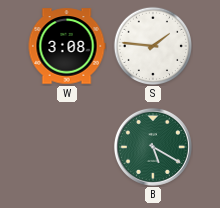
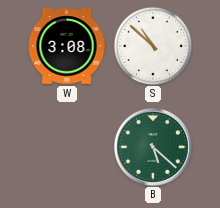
S: 1:46 -> 10:52 (152, 45)
B: 5:20 -> 5:22 (153, 147)
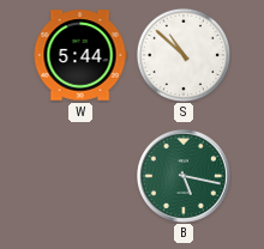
W: 3:08 -> 5:44 (80, 55)
B: 5:22 -> 5:17 (184, 176)
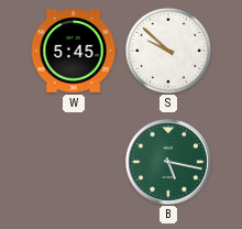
W: 5:44 -> 5:45 (74, 51)
S: 10:52 -> 9:52 (167, 50)
